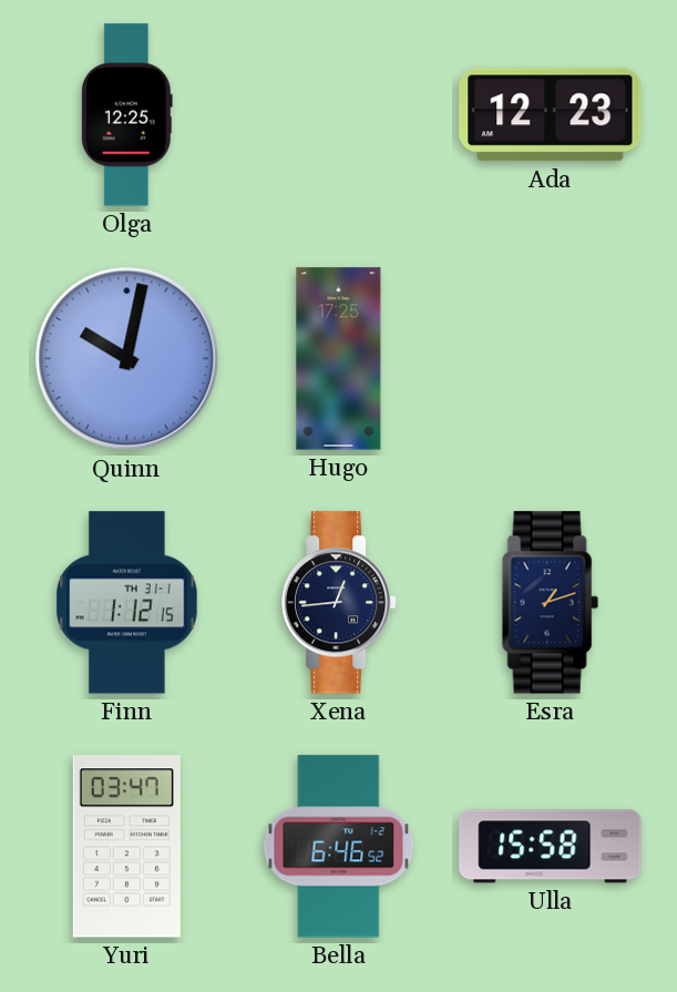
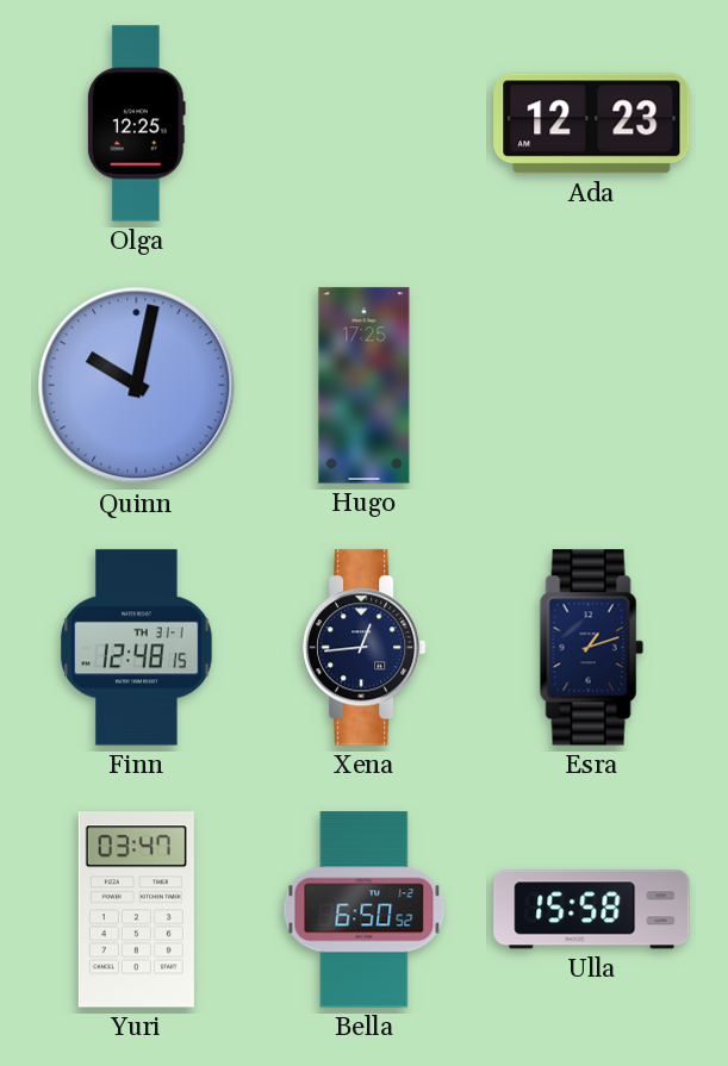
Finn: 1:12 -> 12:48 (137, 648)
Bella: 6:46 -> 6:50 (365, 910)
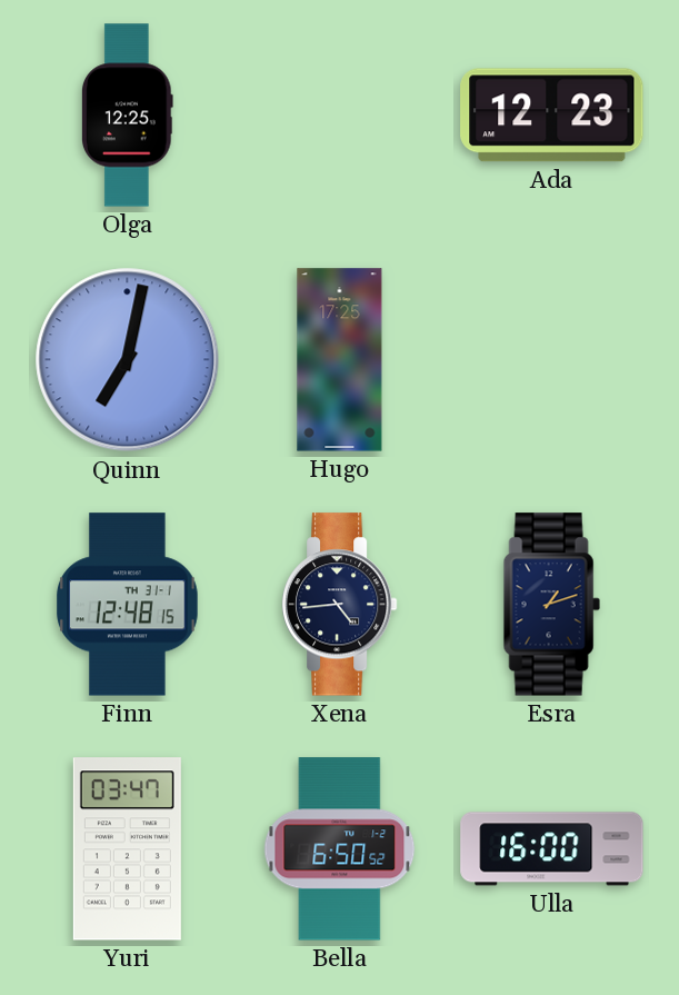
Quinn: 10:02 -> 7:02 (128, 360)
Xena: 12:44 -> 4:44 (339, 605)
Ulla: 15:58 -> 16:00 (552, 849)
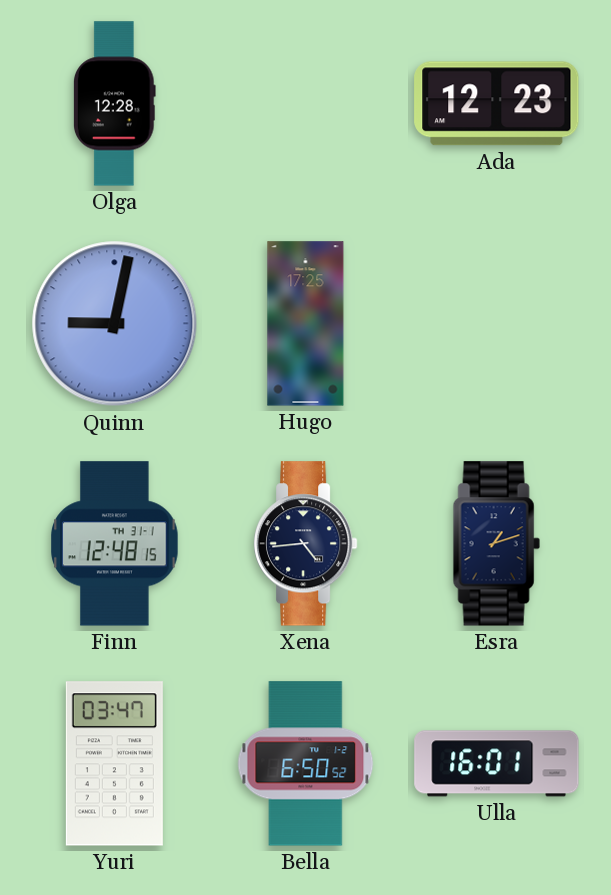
Olga: 12:25 -> 12:28 (115, 104)
Quinn: 7:02 -> 9:02 (115, 324)
Ulla: 16:00 -> 16:01 (497, 764)
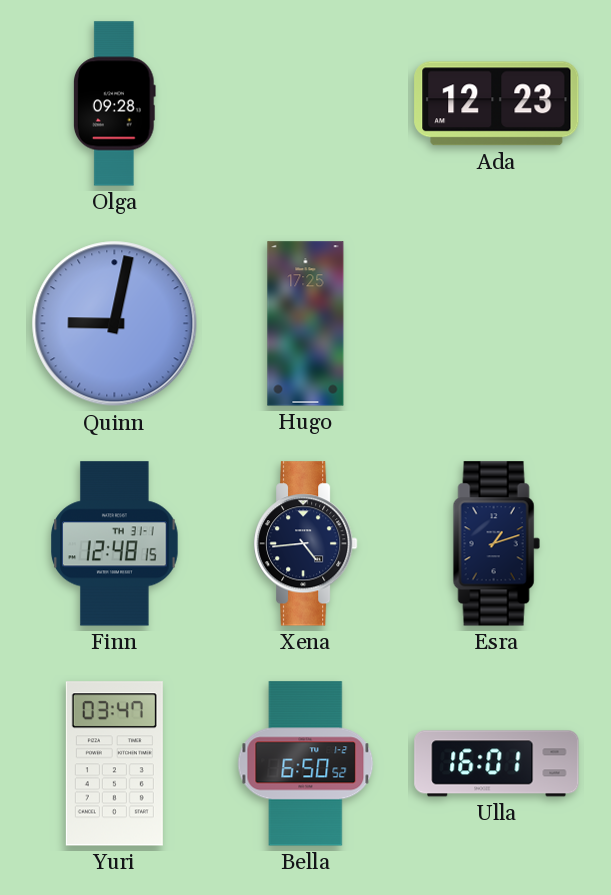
Olga: 12:28 -> 09:28 (115, 104)
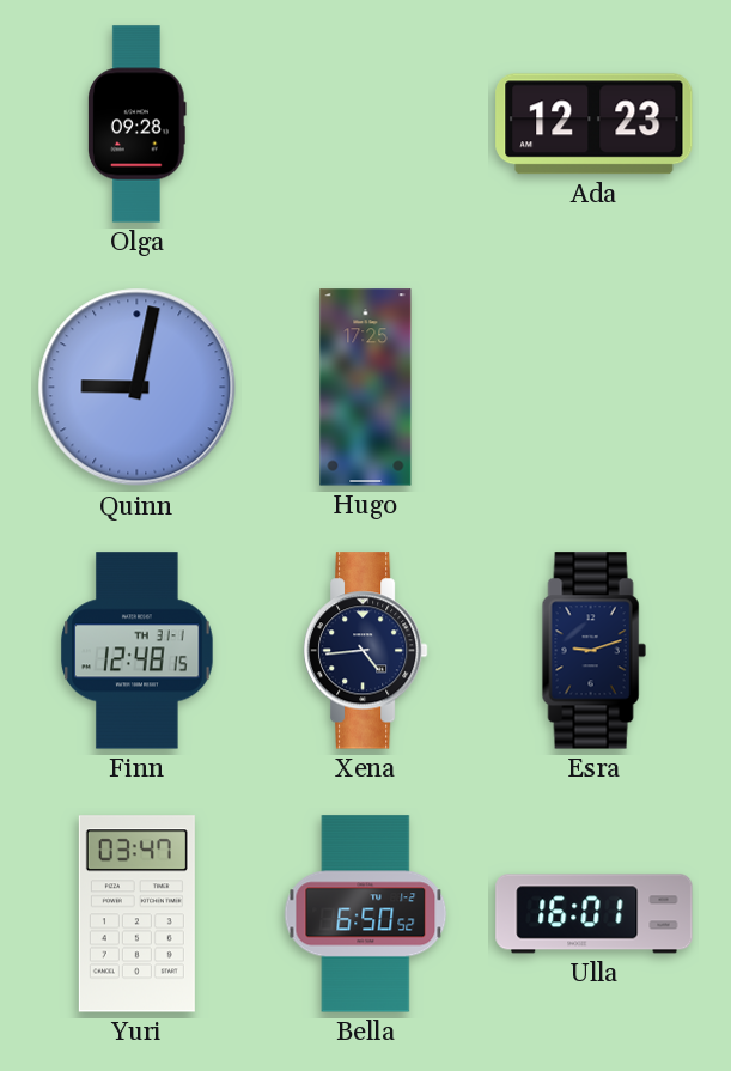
Esra: 1:12 -> 9:12 (593, 651)
